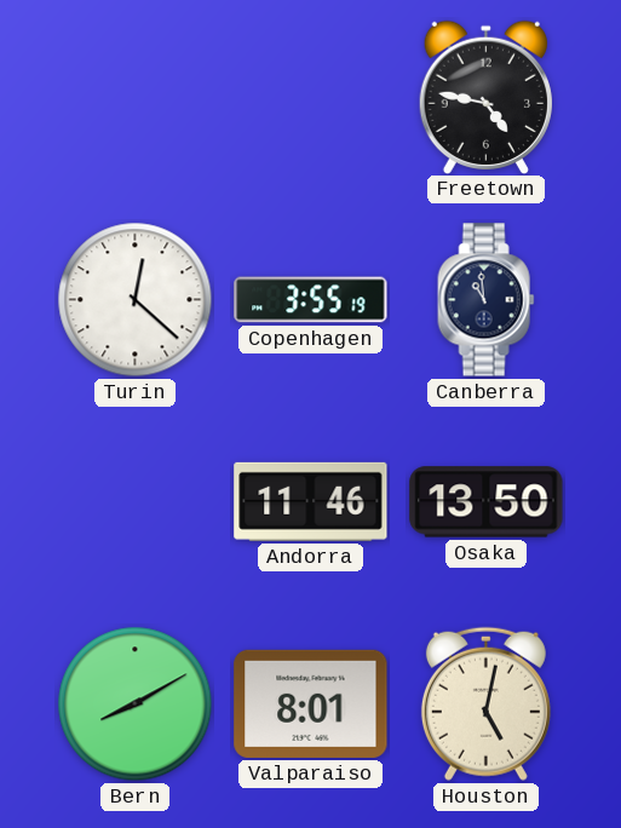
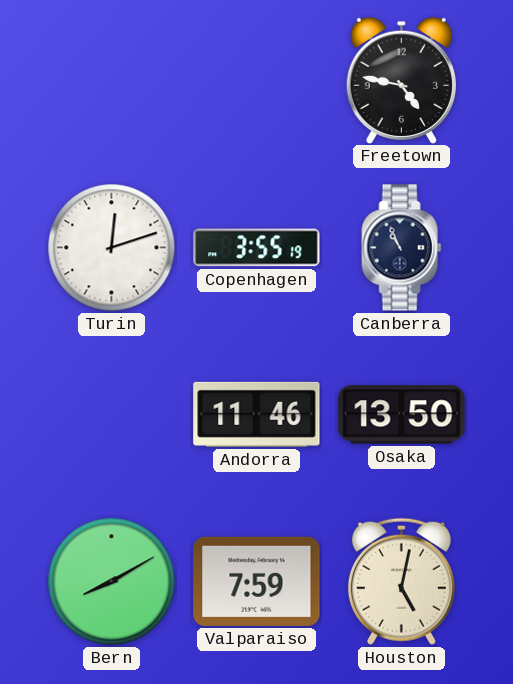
Turin: 12:22 -> 12:12 (112, 248)
Canberra: 10:59 -> 10:56 (402, 248)
Valparaiso: 8:01 -> 7:59 (257, 581)
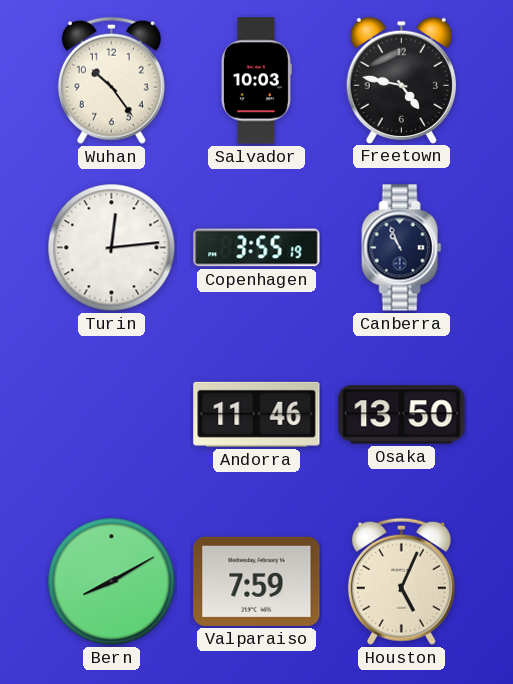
Wuhan: none -> 10:24 (111, 80)
Salvador: none -> 10:03 (256, 81)
Turin: 12:12 -> 12:14 (112, 248)
Houston: 5:02 -> 5:04 (401, 581)
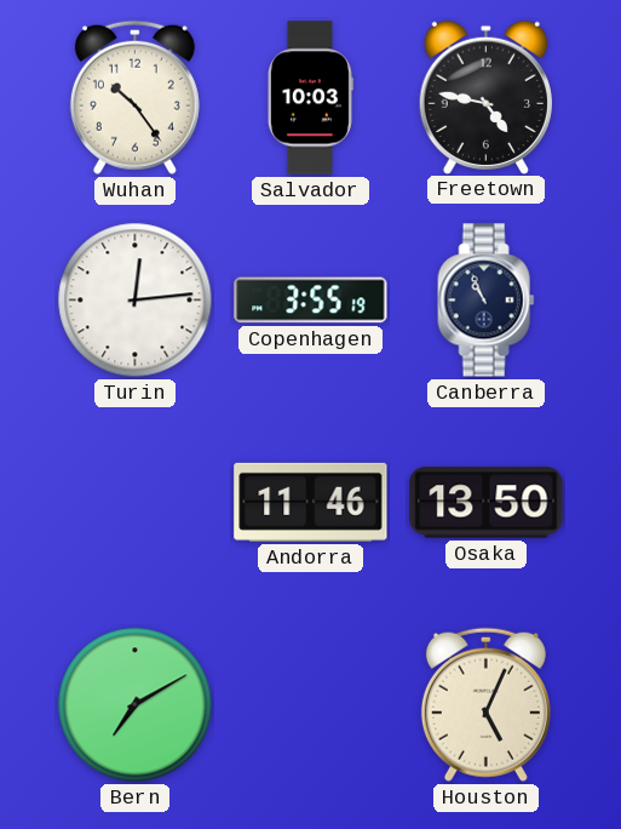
Bern: 8:10 -> 7:10 (136, 705)
Valparaiso: 7:59 -> none (257, 581)
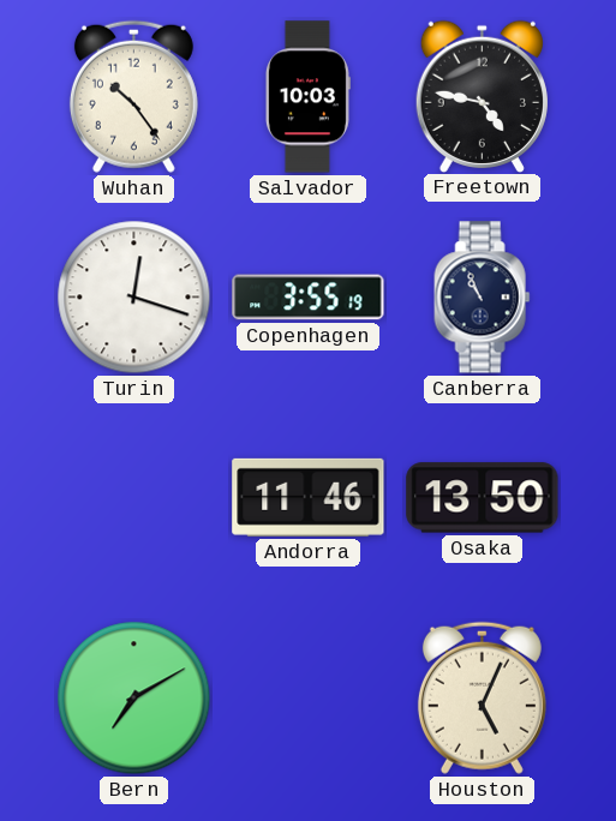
Turin: 12:14 -> 12:18 (134, 298)
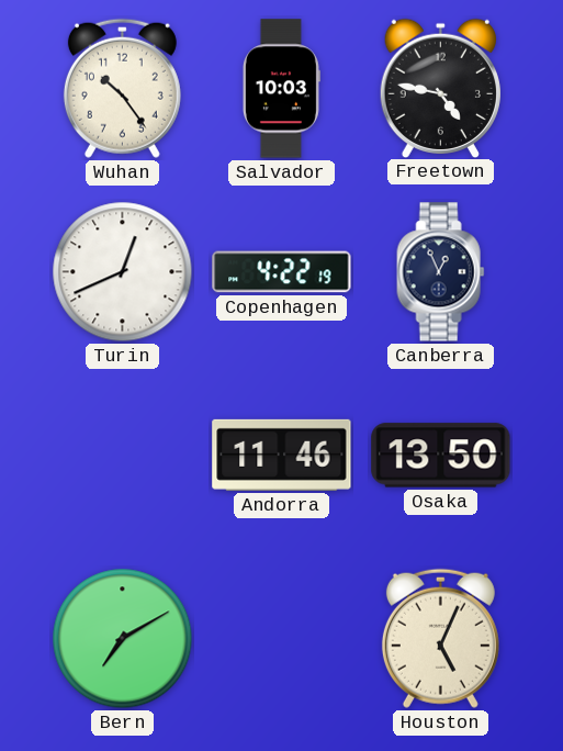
Turin: 12:18 -> 12:41 (123, 272)
Copenhagen: 3:55 -> 4:22 (282, 272)
Canberra: 10:56 -> 12:56 (441, 272)
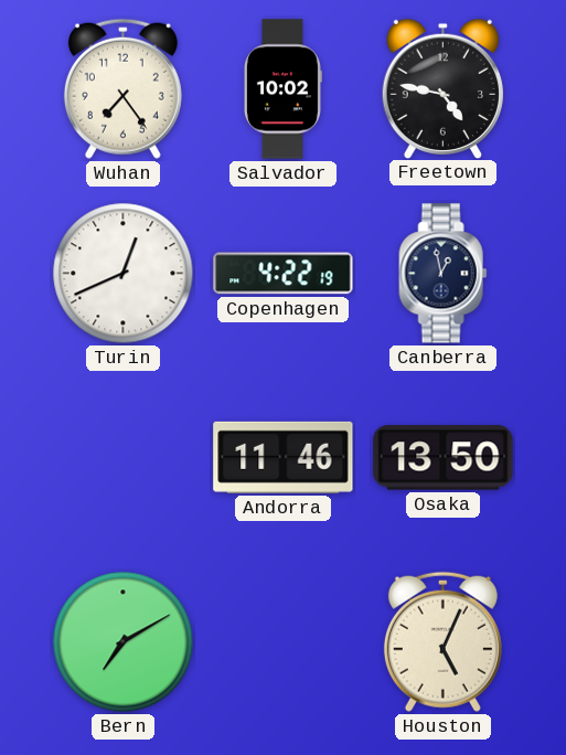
Wuhan: 10:24 -> 7:24 (122, 88)
Salvador: 10:03 -> 10:02 (282, 89)
Canberra: 12:56 -> 12:58 (444, 274)
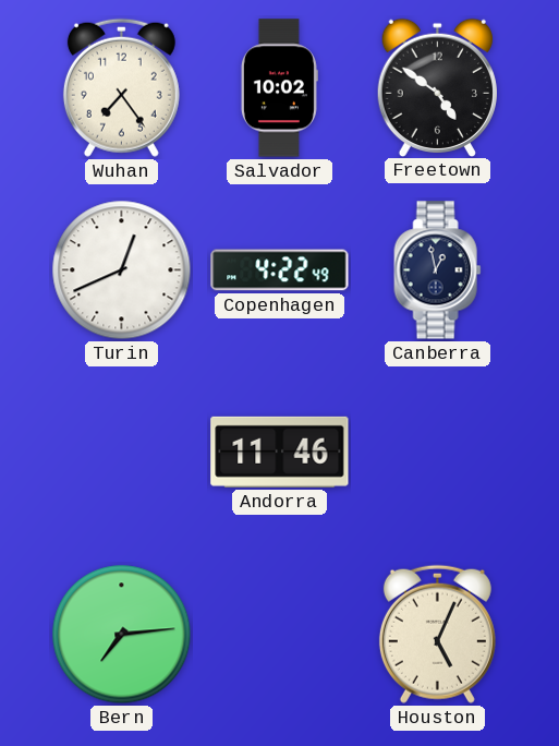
Freetown: 4:47 -> 4:51 (437, 87)
Copenhagen: 4:22:19 -> 4:22:49 (280, 270)
Osaka: 13:50 -> none (444, 458)
Bern: 7:10 -> 7:14 (122, 635)
